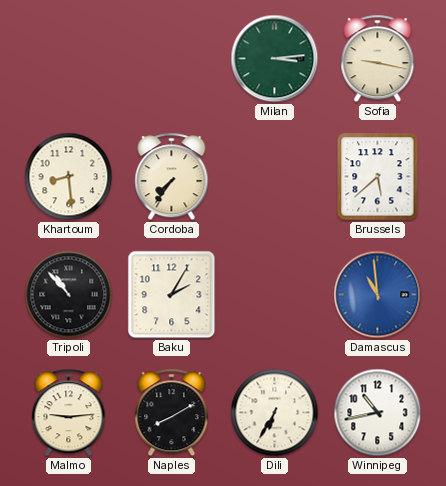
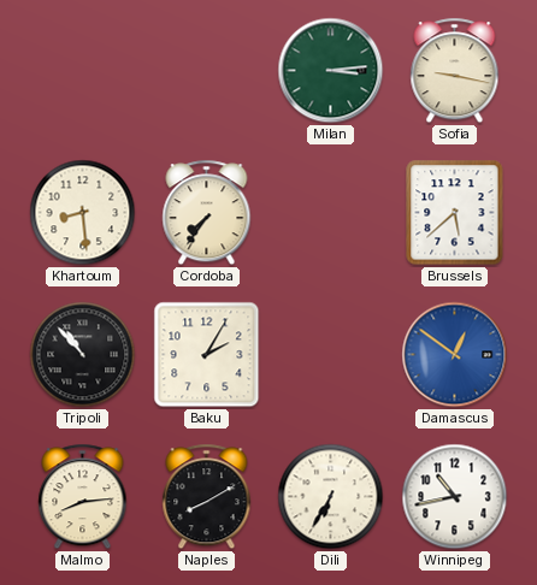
Damascus: 10:59 -> 12:51 (455, 355)
Malmo: 9:14 -> 8:14 (83, 497)
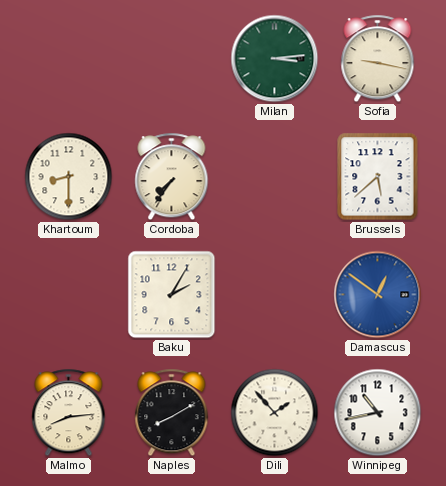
Khartoum: 8:29 -> 8:30 (69, 177)
Tripoli: 10:53 -> none (83, 355)
Dili: 6:35 -> 1:53 (275, 413)
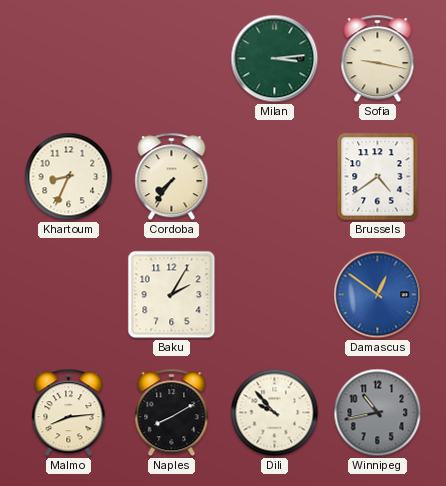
Khartoum: 8:30 -> 8:34 (69, 177)
Brussels: 5:38 -> 4:39 (378, 177)
Dili: 1:53 -> 9:53 (275, 413)
Winnipeg dial: white -> grey (378, 413)
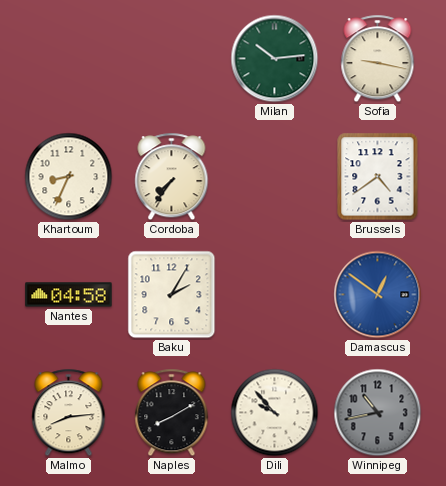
Milan: 3:14 -> 10:14 (275, 59)
Nantes: none -> 04:58 (69, 295)
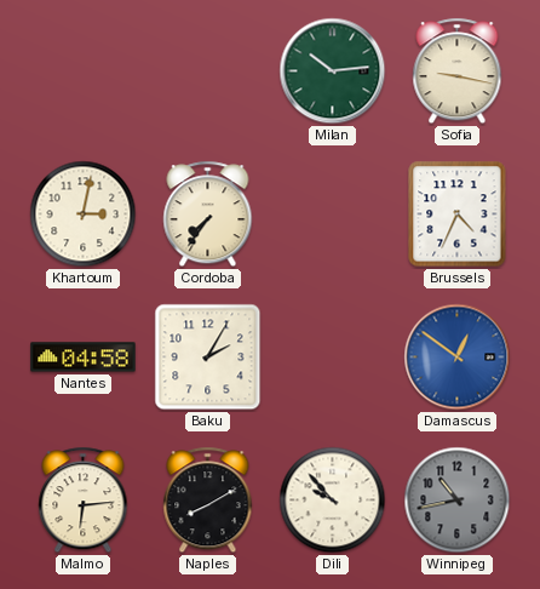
Khartoum: 8:34 -> 3:02 (84, 215)
Brussels: 4:39 -> 4:34 (458, 215)
Malmo: 8:14 -> 6:14 (84, 501)
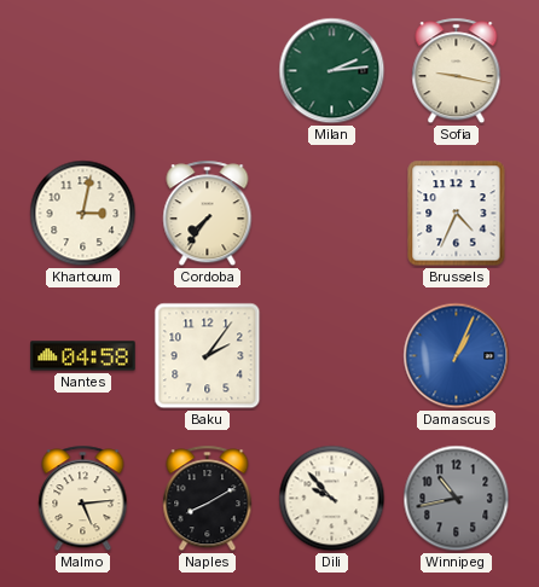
Milan: 10:14 -> 2:14 (332, 71)
Baku: 2:05 -> 2:06 (208, 356)
Damascus: 12:51 -> 1:04 (457, 356)
Malmo: 6:14 -> 5:14 (83, 499)
